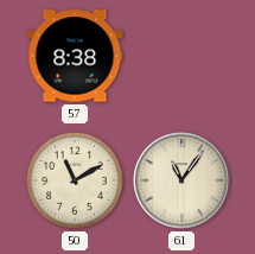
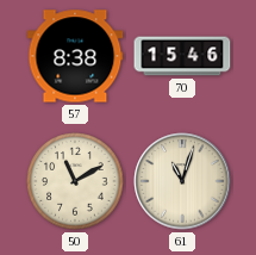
70: none -> 15:46 (182, 56)
61: 11:06 -> 11:03 (182, 181)
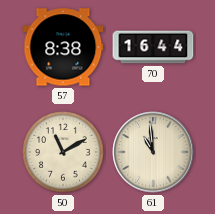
70: 15:46 -> 16:44 (153, 47)
61: 11:03 -> 10:59 (153, 152)
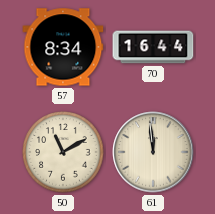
57: 8:38 -> 8:34 (63, 47)
61: 10:59 -> 11:59 (153, 152)
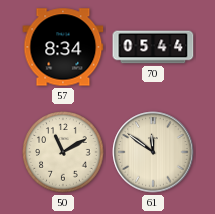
70: 16:44 -> 05:44 (153, 47)
61: 11:59 -> 11:51 (153, 152)
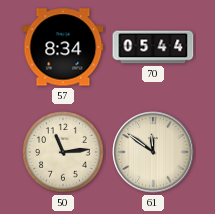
50: 11:10 -> 11:14 (63, 152)
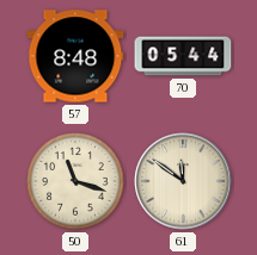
57: 8:34 -> 8:48 (75, 56)
50: 11:14 -> 11:18 (75, 181)
